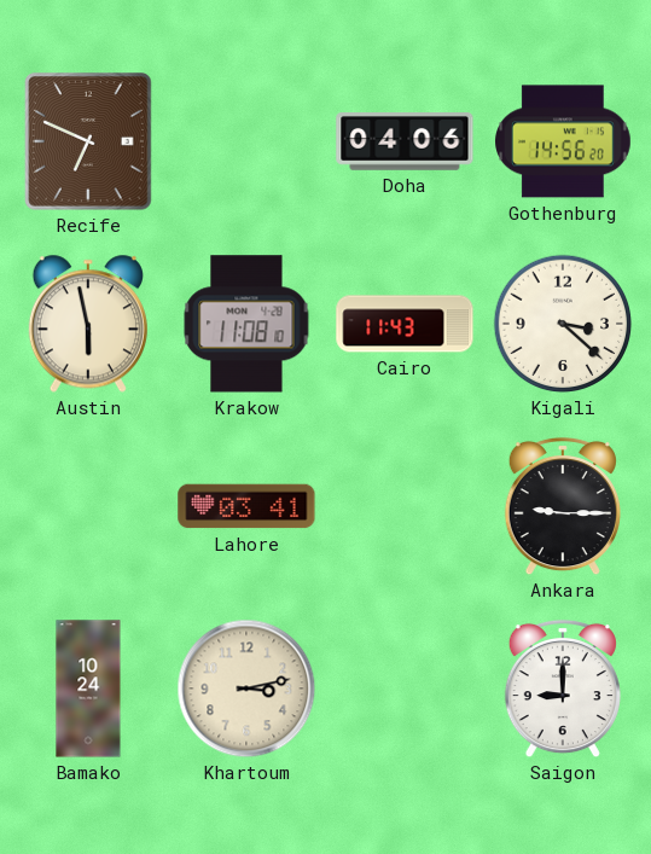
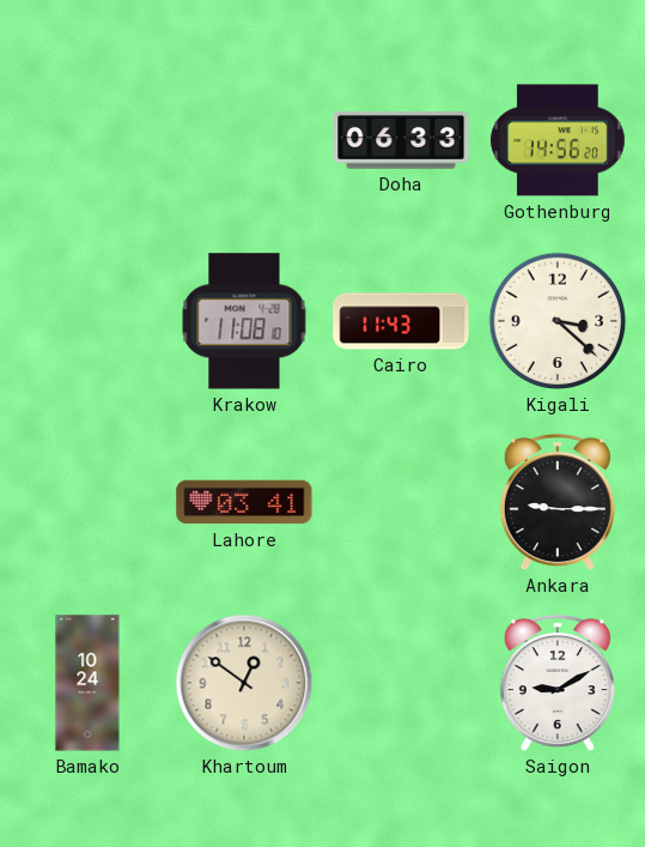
Recife: 6:49 -> none (88, 141)
Doha: 04:06 -> 06:33 (401, 140)
Austin: 5:58 -> none (88, 324)
Khartoum: 3:13 -> 12:51 (244, 683)
Saigon: 9:00 -> 9:10 (558, 683)
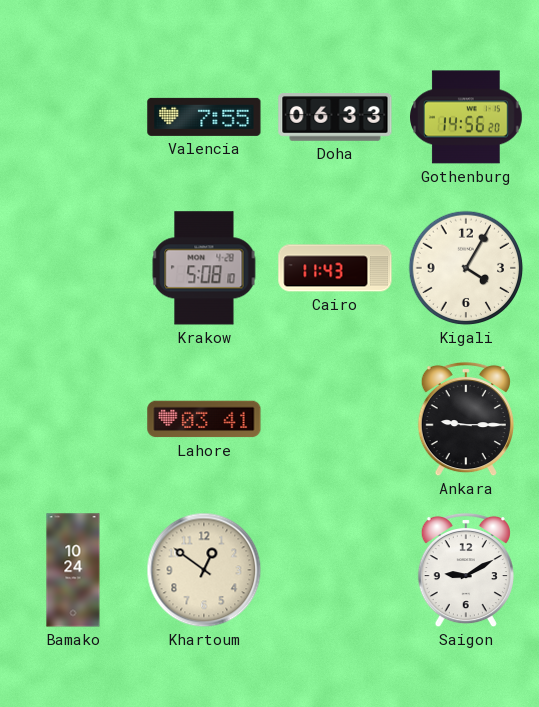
Valencia: none -> 7:55 (204, 117)
Krakow: 11:08 -> 5:08 (204, 268)
Kigali: 3:22 -> 4:05 (466, 268)
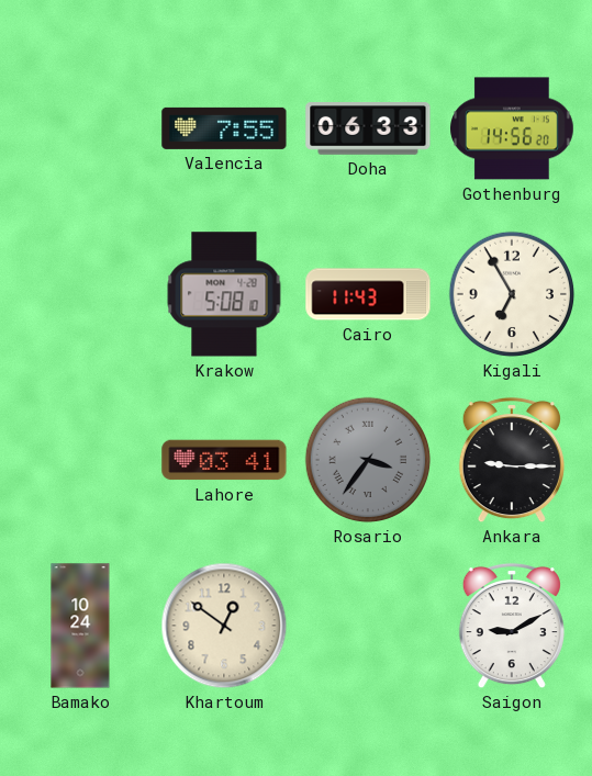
Kigali: 4:05 -> 6:55 (512, 294)
Rosario: none -> 3:36 (368, 460)
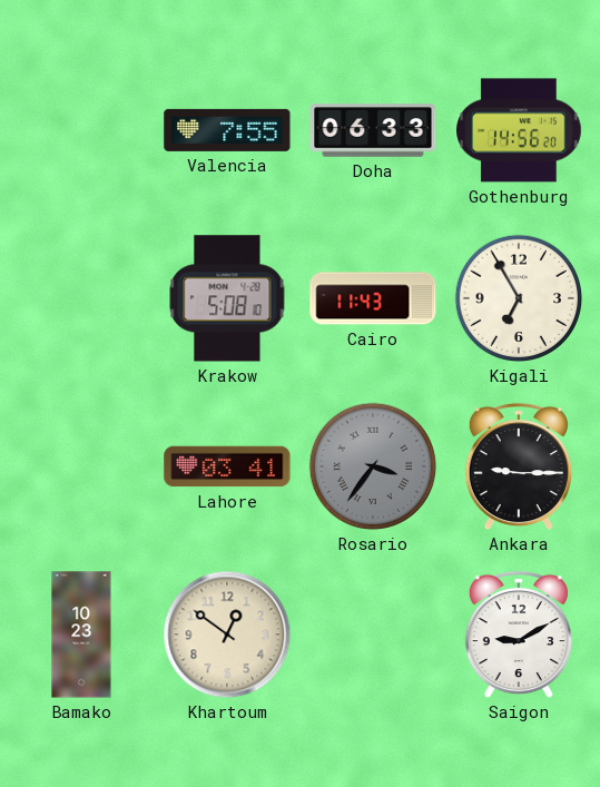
Bamako: 10:24 -> 10:23 (81, 634)
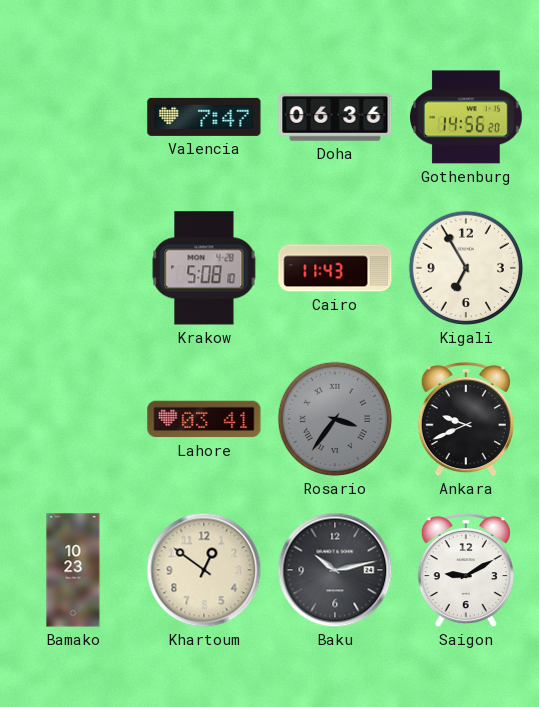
Valencia: 7:55 -> 7:47 (204, 117)
Doha: 06:33 -> 06:36 (335, 117)
Ankara: 9:15 -> 9:41 (466, 419)
Baku: none -> 10:13 (335, 570)
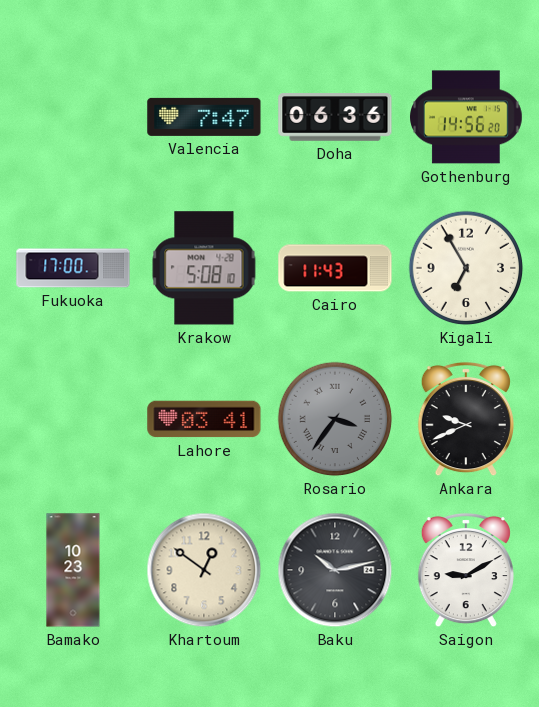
Fukuoka: none -> 17:00 (73, 268)
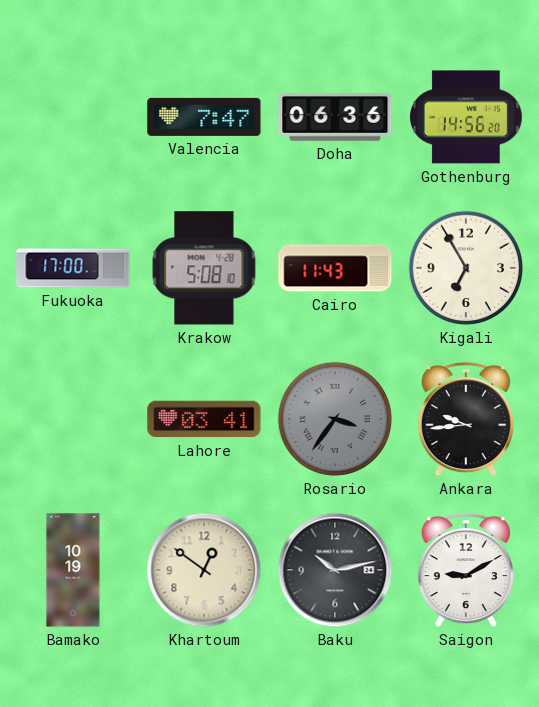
Ankara: 9:41 -> 9:44 (466, 419)
Bamako: 10:23 -> 10:19 (73, 570)
